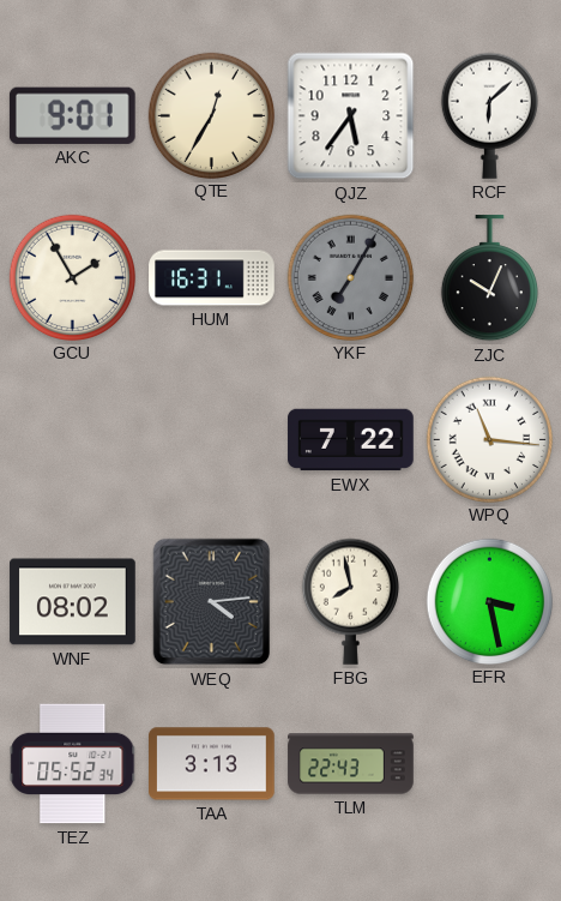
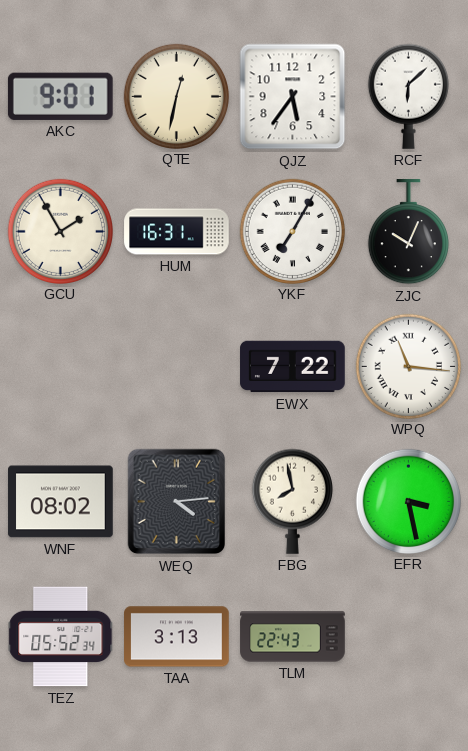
QTE: 12:35 -> 12:32 (176, 96)
YKF dial: grey -> white (292, 231)
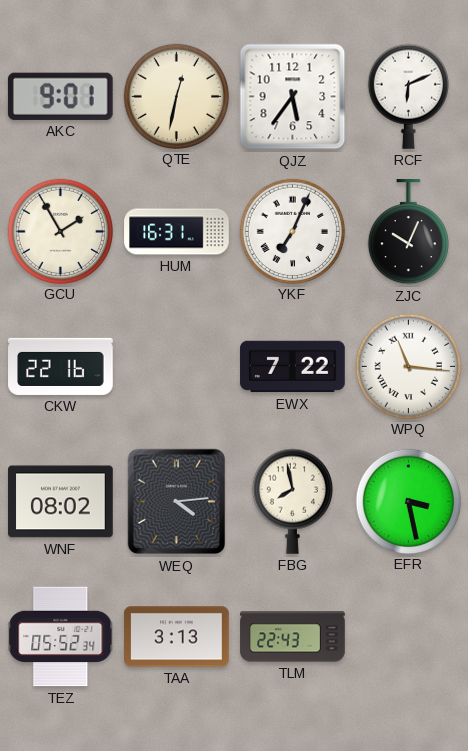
RCF: 6:08 -> 6:11 (408, 96)
YKF: 7:05 -> 7:04 (292, 231)
CKW: none -> 22:16 (61, 366)
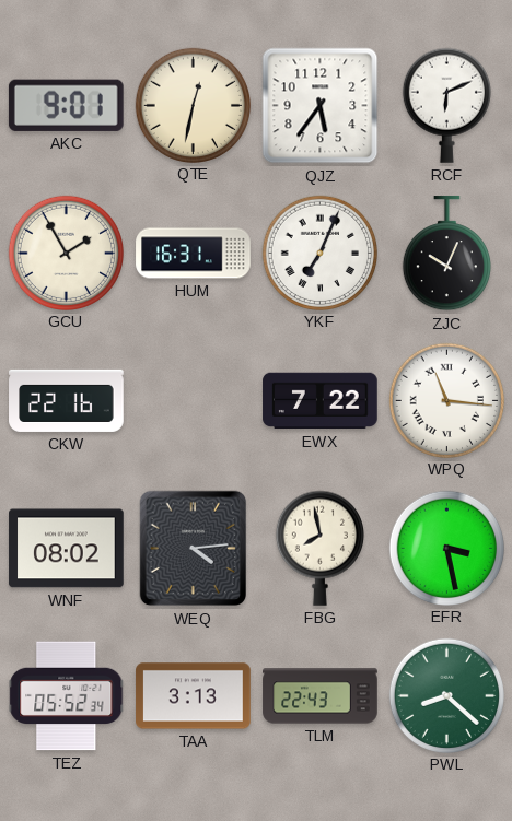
PWL: none -> 8:22 (446, 695)
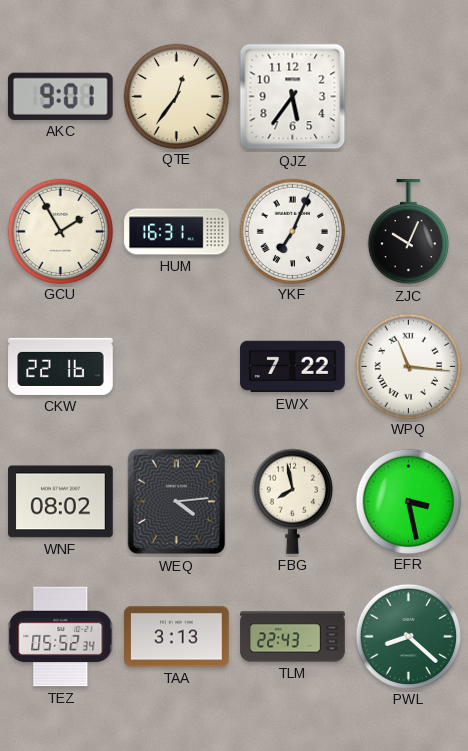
QTE: 12:32 -> 12:36 (176, 96)
RCF: 6:11 -> none (446, 105)
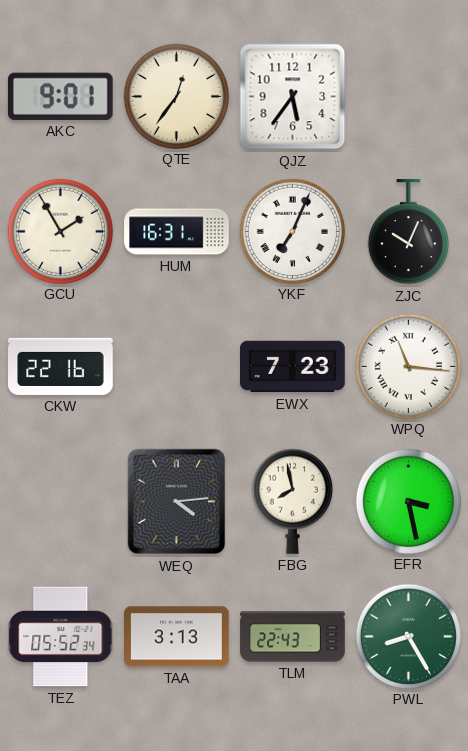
EWX: 7:22 -> 7:23 (293, 367)
WNF: 08:02 -> none (61, 502)
PWL: 8:22 -> 8:25 (408, 636)
